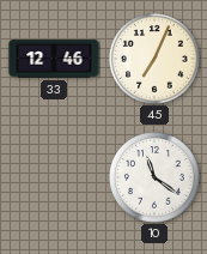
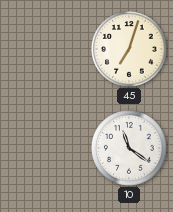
33: 12:46 -> none (54, 59)
45: 7:04 -> 7:03 (129, 49)
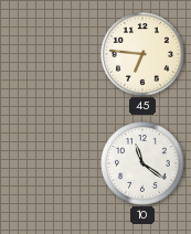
45: 7:03 -> 6:46 (142, 54)
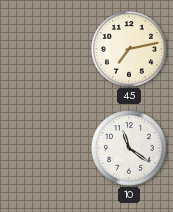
45: 6:46 -> 7:13 (129, 49)
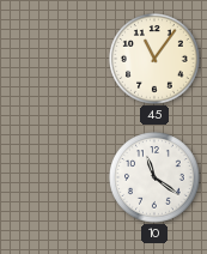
45: 7:13 -> 11:06 (154, 59)
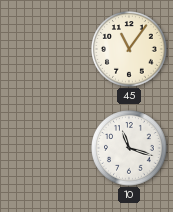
10: 11:21 -> 11:18 (129, 148)
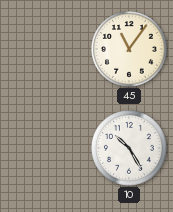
10: 11:18 -> 10:25 (129, 148)
